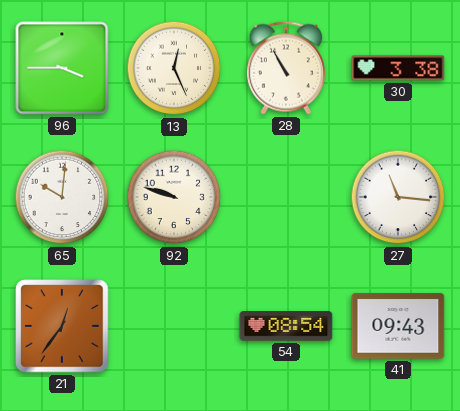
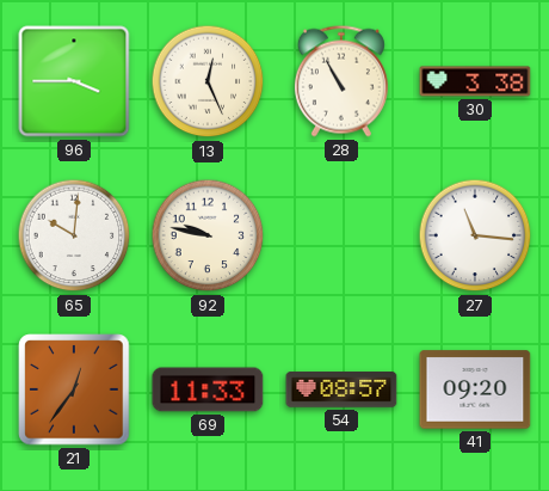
92: 9:48 -> 9:47 (208, 235)
69: none -> 11:33 (208, 389)
54: 08:54 -> 08:57 (341, 389)
41: 09:43 -> 09:20 (475, 389)
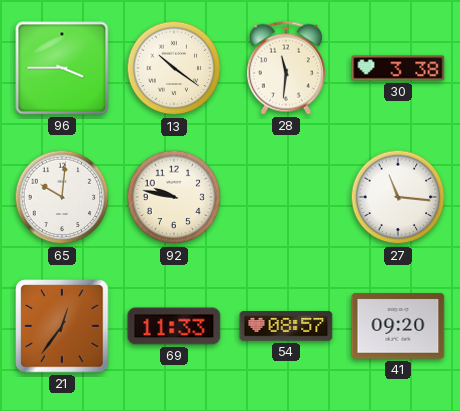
13: 12:26 -> 10:21 (174, 68)
28: 10:55 -> 11:31 (286, 68)
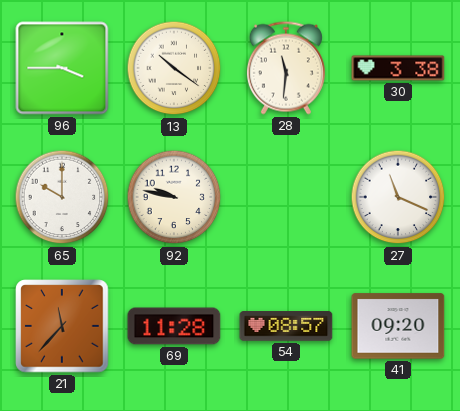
65: 10:01 -> 10:00 (62, 197)
27: 11:16 -> 11:19 (398, 197)
21: 12:36 -> 11:37 (62, 326)
69: 11:33 -> 11:28 (174, 326)
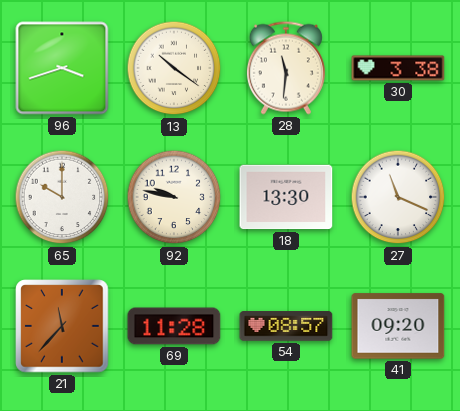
96: 3:45 -> 3:42 (62, 68)
18: none -> 13:30 (286, 197)
